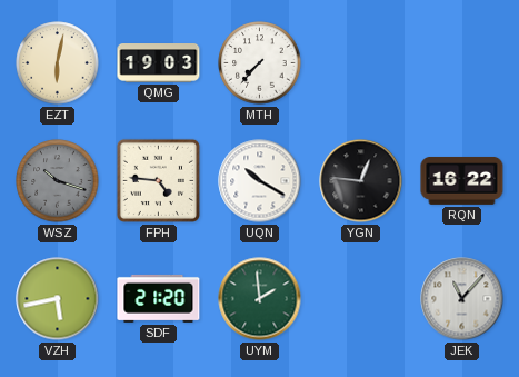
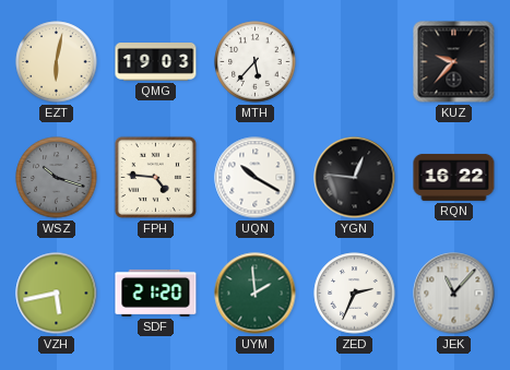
MTH: 7:37 -> 5:37 (256, 62)
KUZ: none -> 9:37 (454, 62)
ZED: none -> 2:34 (355, 294)
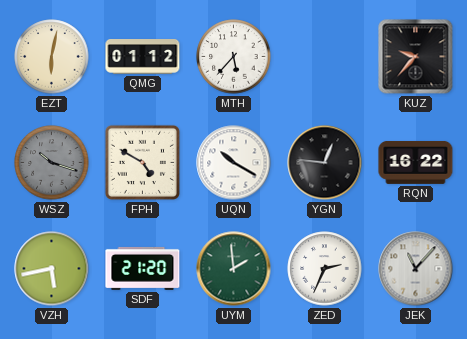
QMG: 19:03 -> 01:12 (143, 57)
FPH: 4:46 -> 4:50 (142, 162)
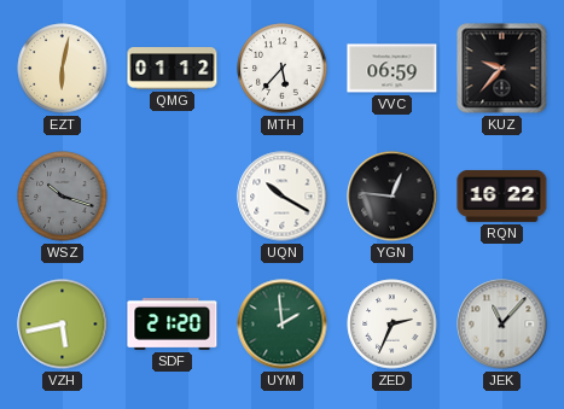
VVC: none -> 06:59 (393, 69)
FPH: 4:50 -> none (142, 162)
